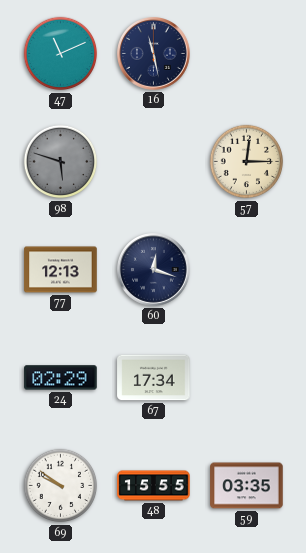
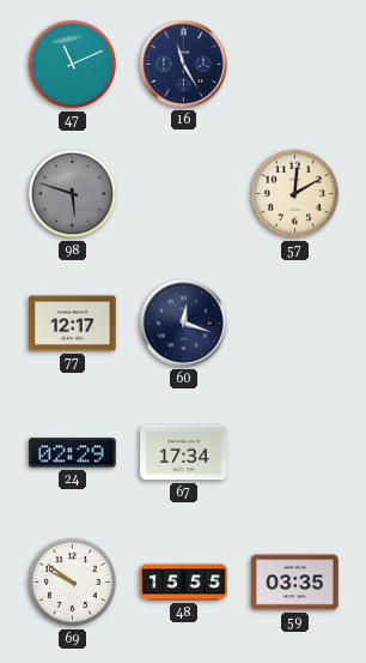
16: 11:28 -> 11:25 (184, 65)
57: 12:15 -> 12:10 (295, 194)
77: 12:13 -> 12:17 (73, 324)
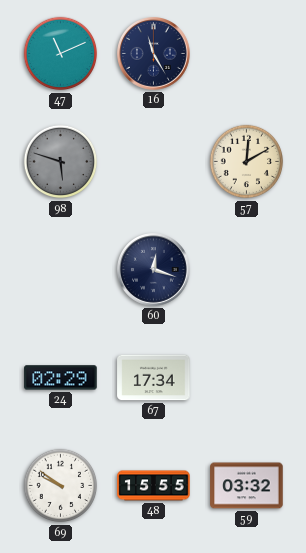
77: 12:17 -> none (73, 324)
59: 03:35 -> 03:32 (247, 486)
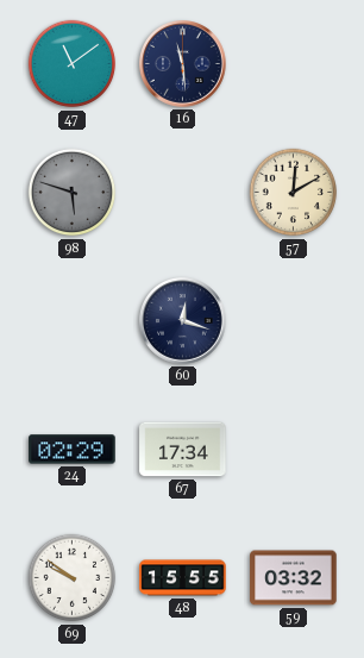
47: 11:11 -> 11:09 (73, 64)
16: 11:25 -> 11:29 (183, 64)
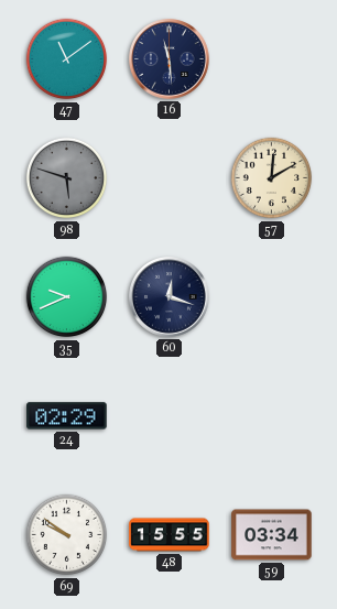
35: none -> 9:41 (67, 297)
67: 17:34 -> none (183, 450)
59: 03:32 -> 03:34 (272, 535)
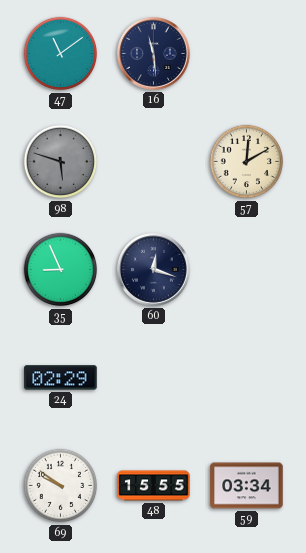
35: 9:41 -> 8:56 (61, 270)
